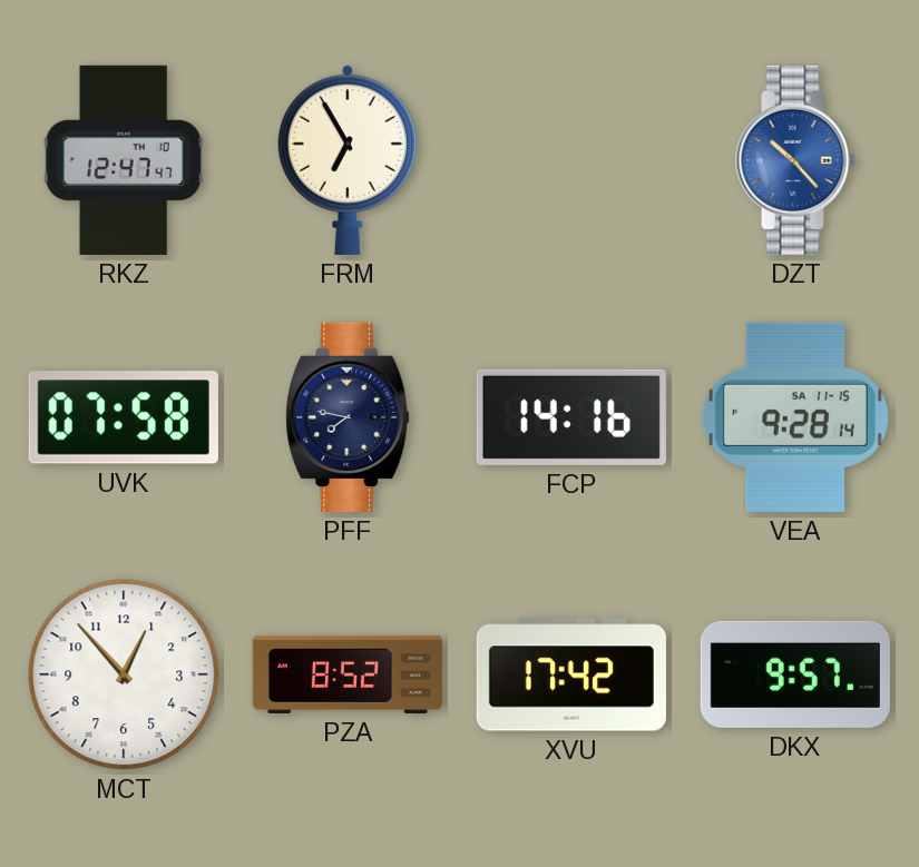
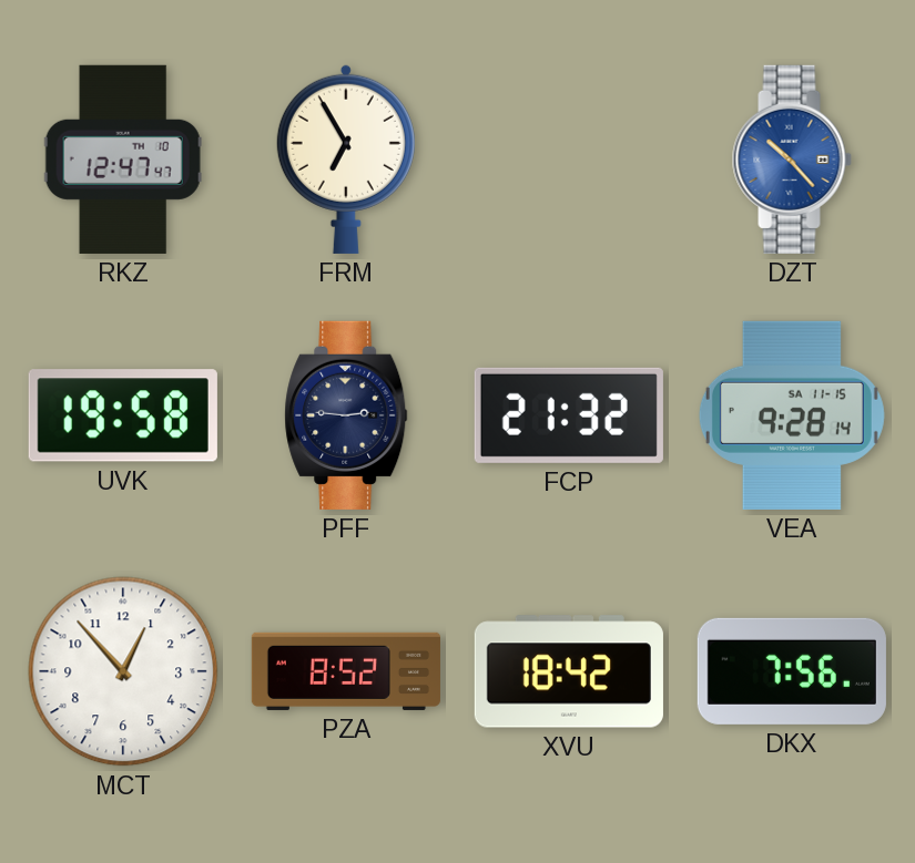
UVK: 07:58 -> 19:58 (123, 415)
PFF: 7:47 -> 2:46 (346, 415)
FCP: 14:16 -> 21:32 (569, 415)
XVU: 17:42 -> 18:42 (569, 671)
DKX: 9:57 -> 7:56 (792, 671)
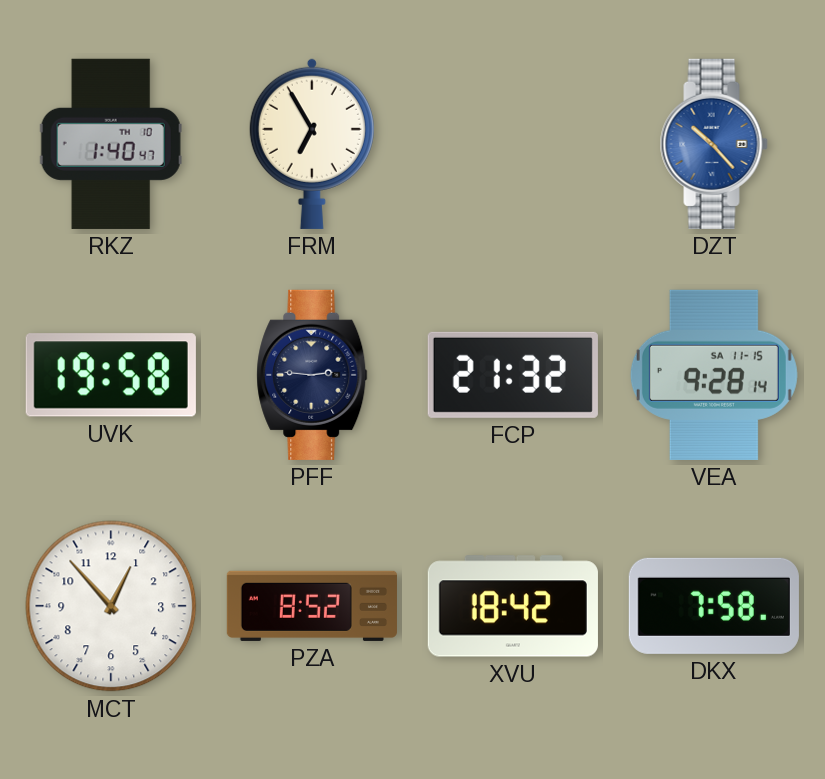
RKZ: 12:47 -> 1:40 (111, 144)
DKX: 7:56 -> 7:58 (714, 606)
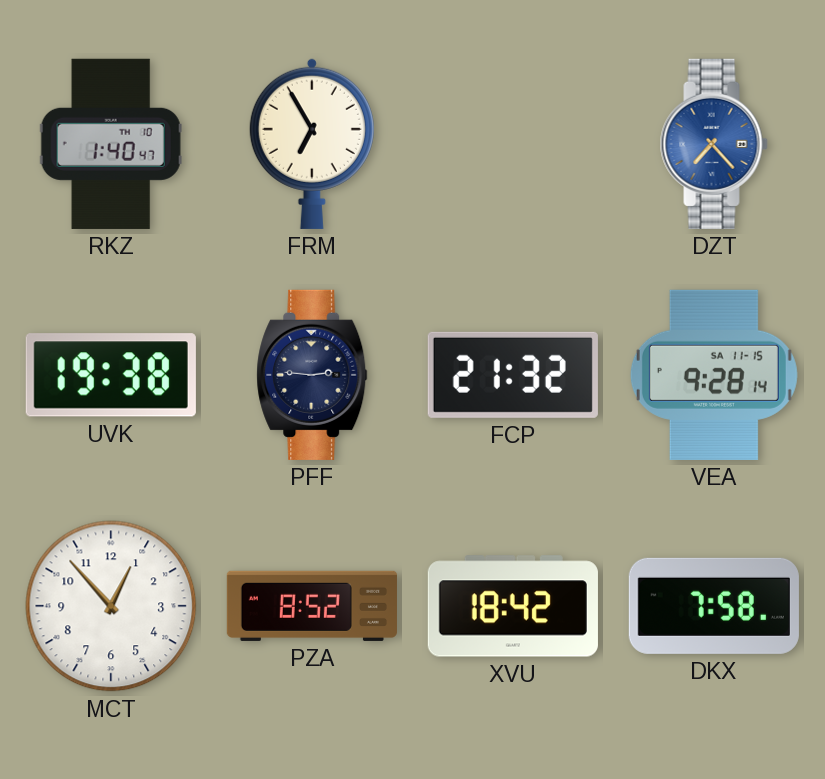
DZT: 10:23 -> 7:23 (714, 144)
UVK: 19:58 -> 19:38 (111, 375)
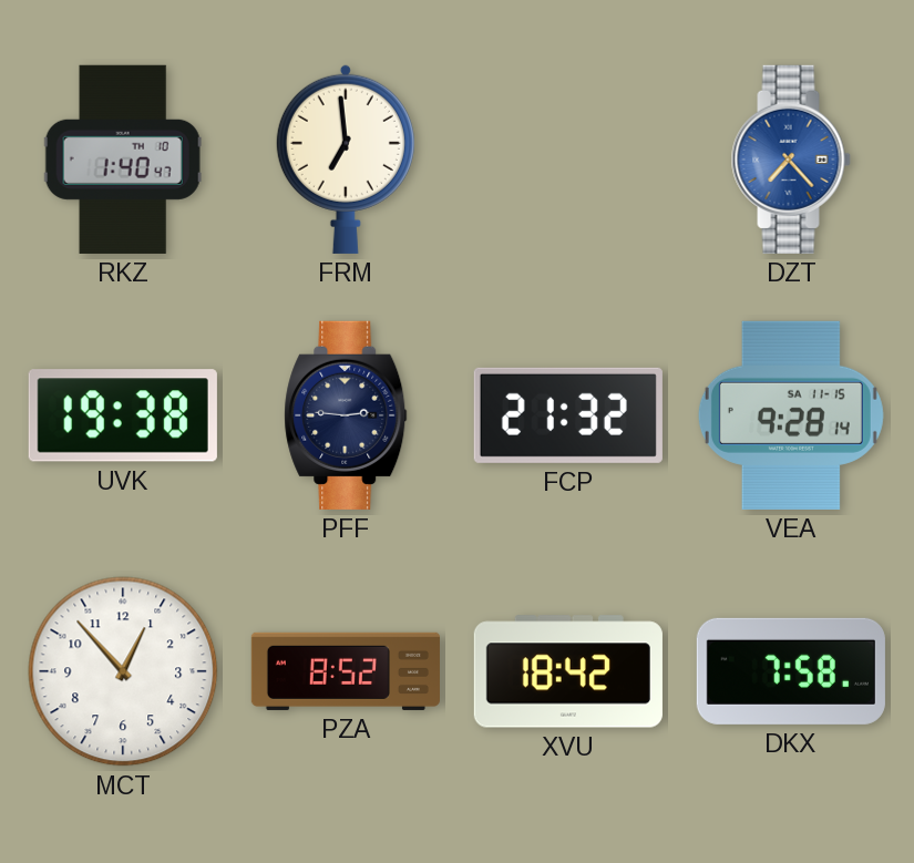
FRM: 6:55 -> 6:59 (346, 160)
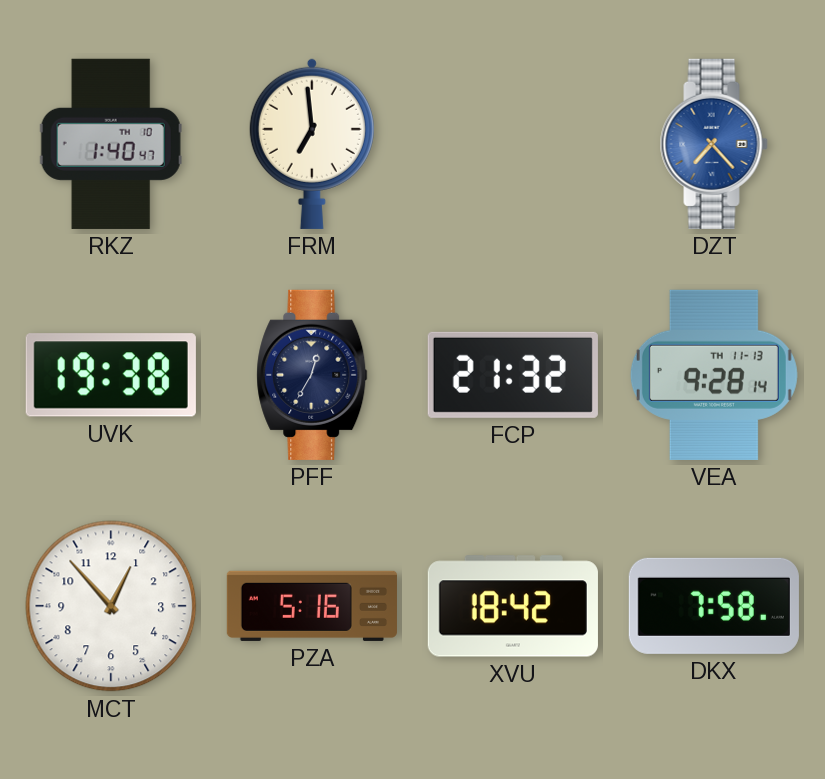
PFF: 2:46 -> 12:35 (312, 375)
VEA date: SA 11-15 -> TH 11-13 (714, 375)
PZA: 8:52 -> 5:16 (312, 606)
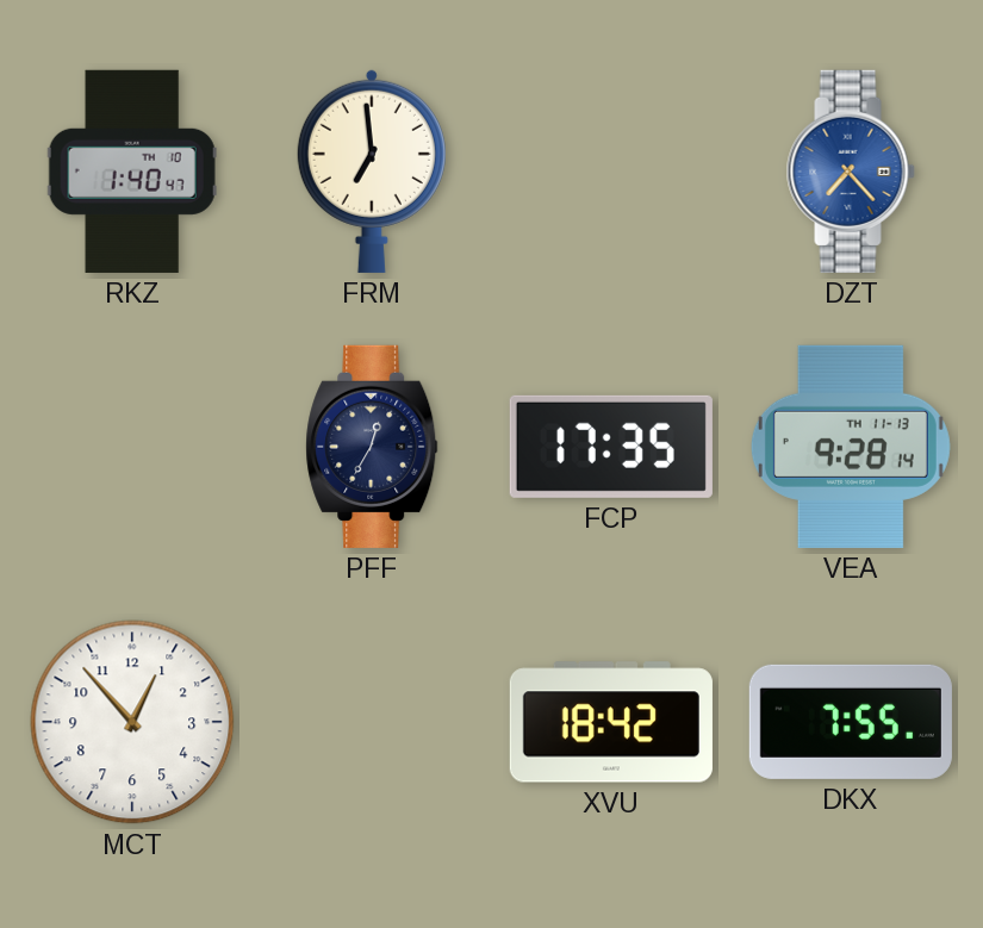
UVK: 19:38 -> none (111, 375)
FCP: 21:32 -> 17:35 (611, 447)
PZA: 5:16 -> none (312, 606)
DKX: 7:58 -> 7:55 (851, 722)
